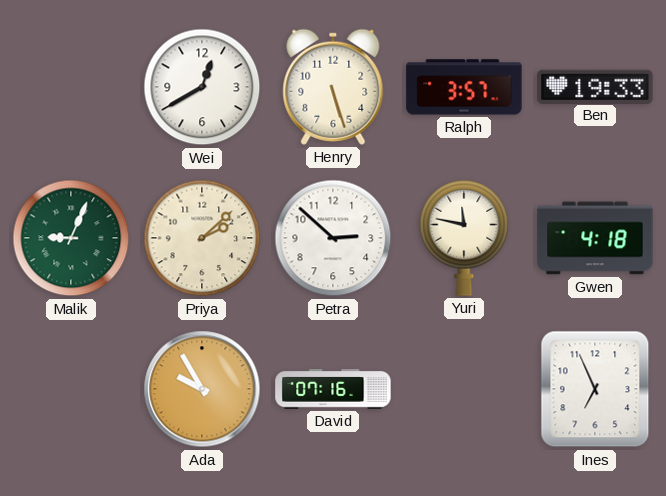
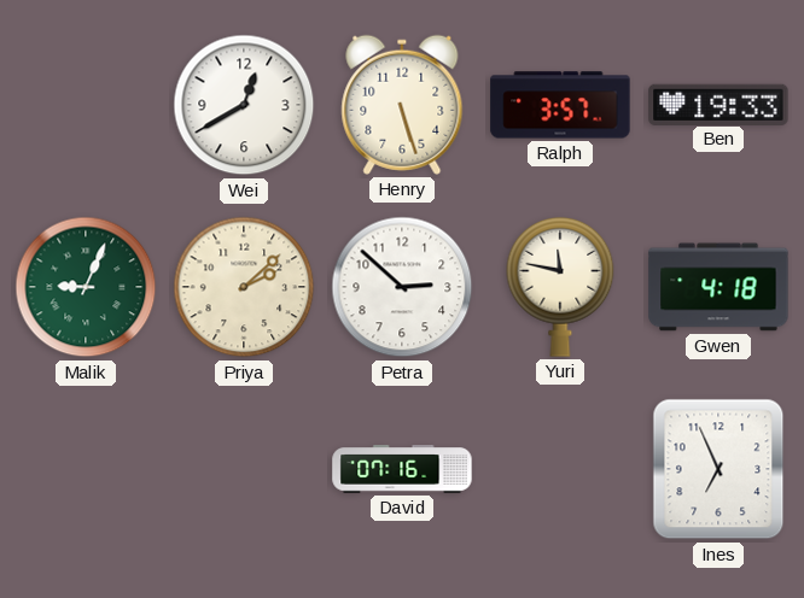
Ada: 9:55 -> none (202, 389)
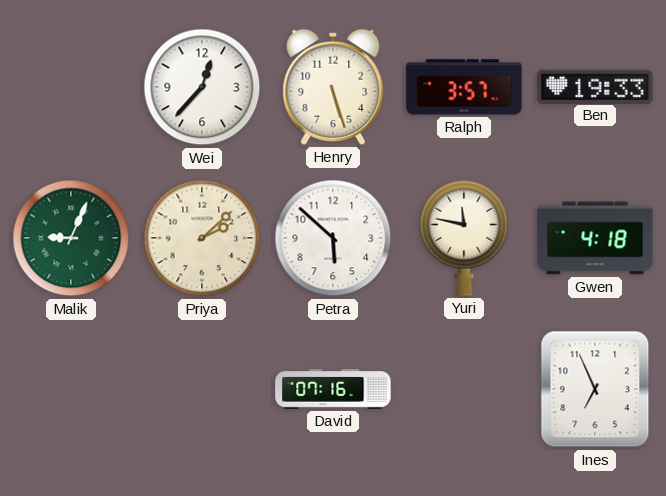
Wei: 12:40 -> 12:37 (202, 87)
Petra: 2:52 -> 5:52 (333, 238)
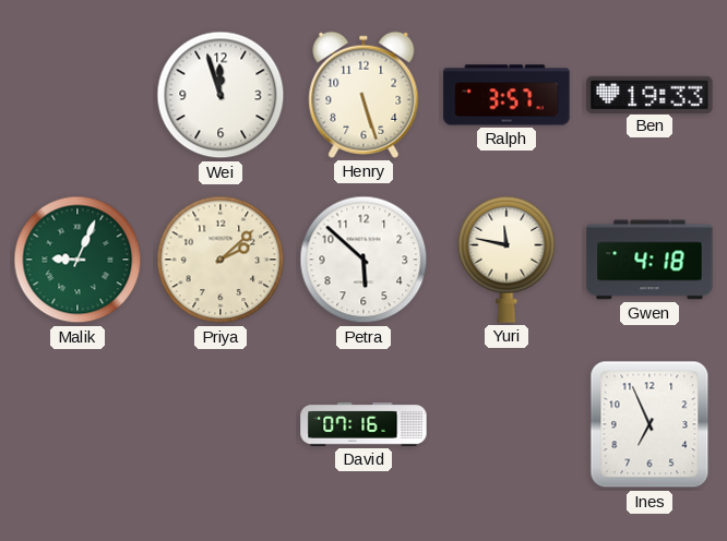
Wei: 12:37 -> 11:57 (221, 95)
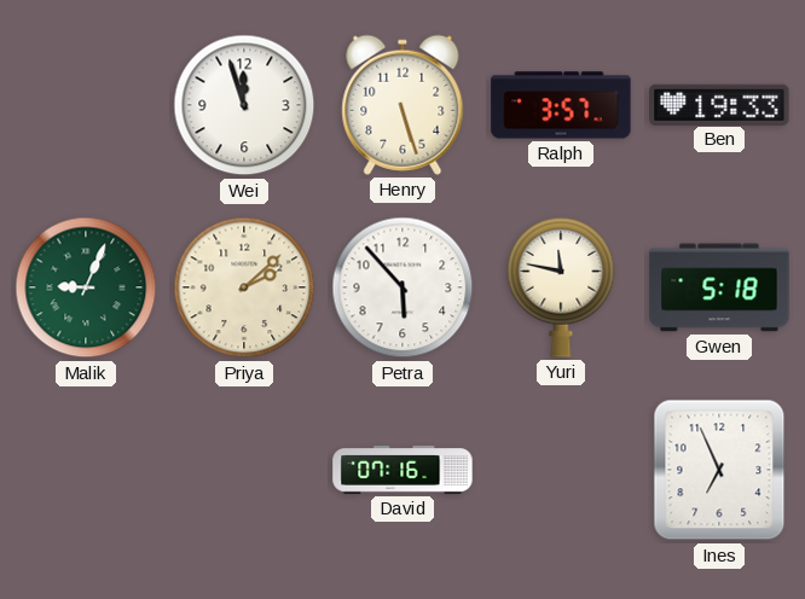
Petra: 5:52 -> 5:53 (402, 287)
Gwen: 4:18 -> 5:18 (719, 287)
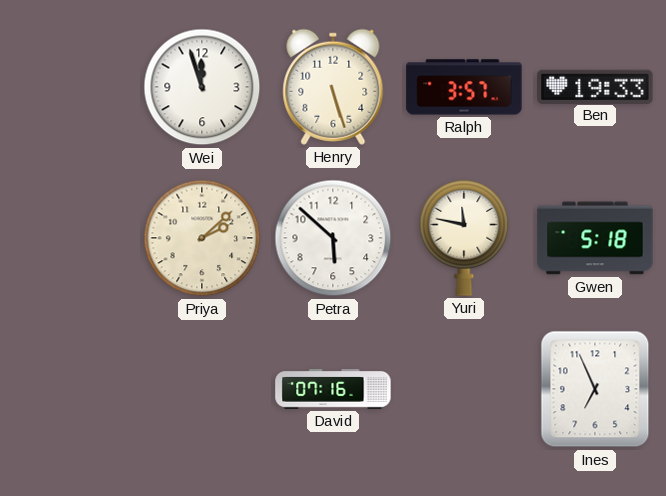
Malik: 9:04 -> none (86, 287)
Petra: 5:53 -> 5:52 (333, 238)
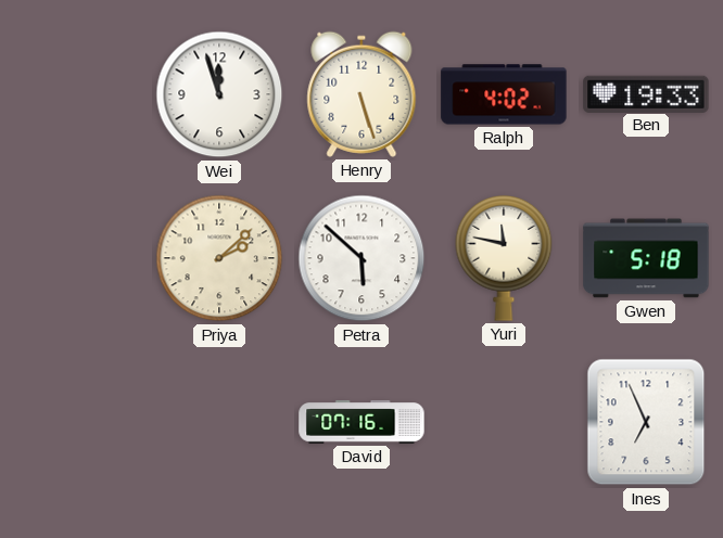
Ralph: 3:57 -> 4:02 (504, 94)
